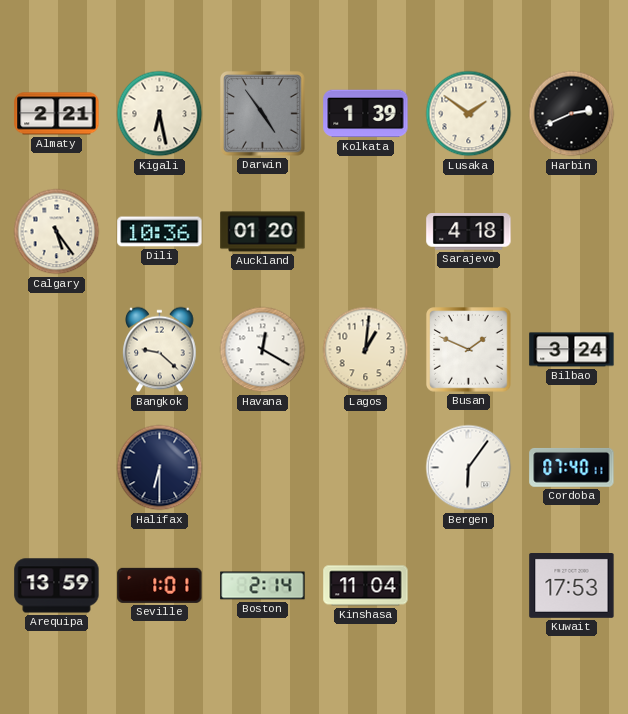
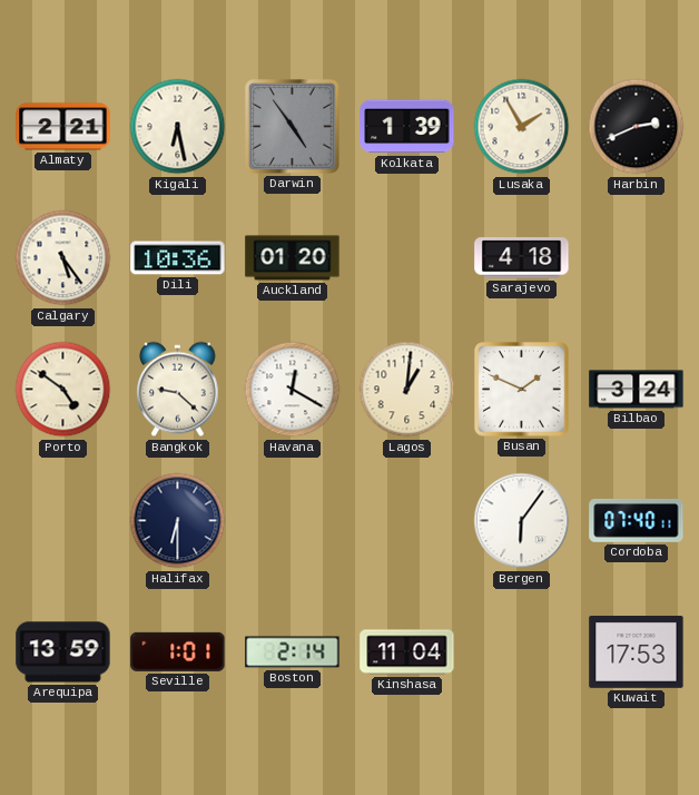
Lusaka: 1:51 -> 1:55 (522, 127)
Porto: none -> 4:51 (63, 390)
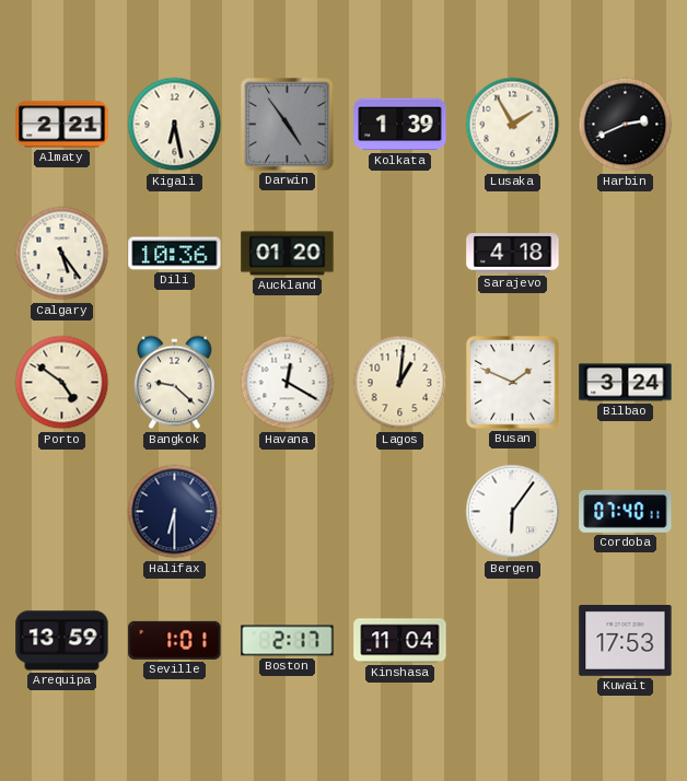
Boston: 2:14 -> 2:17 (288, 641)
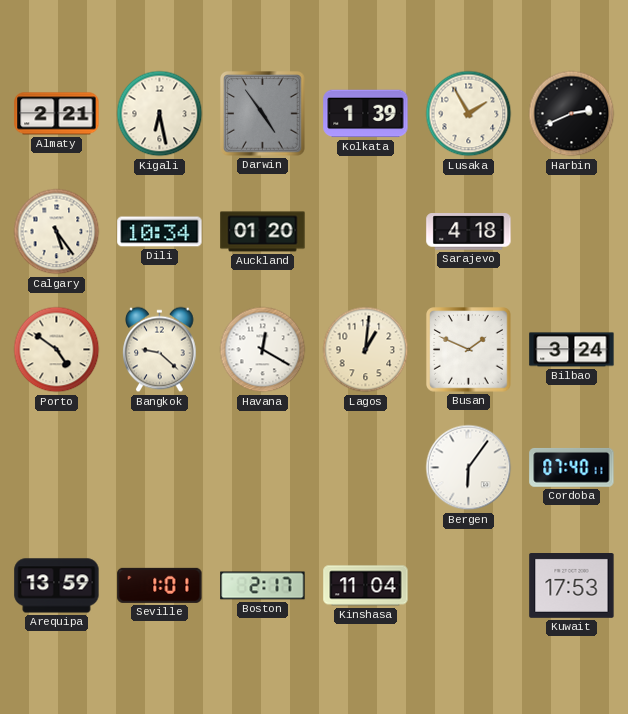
Dili: 10:36 -> 10:34 (160, 232)
Halifax: 6:30 -> none (175, 512)
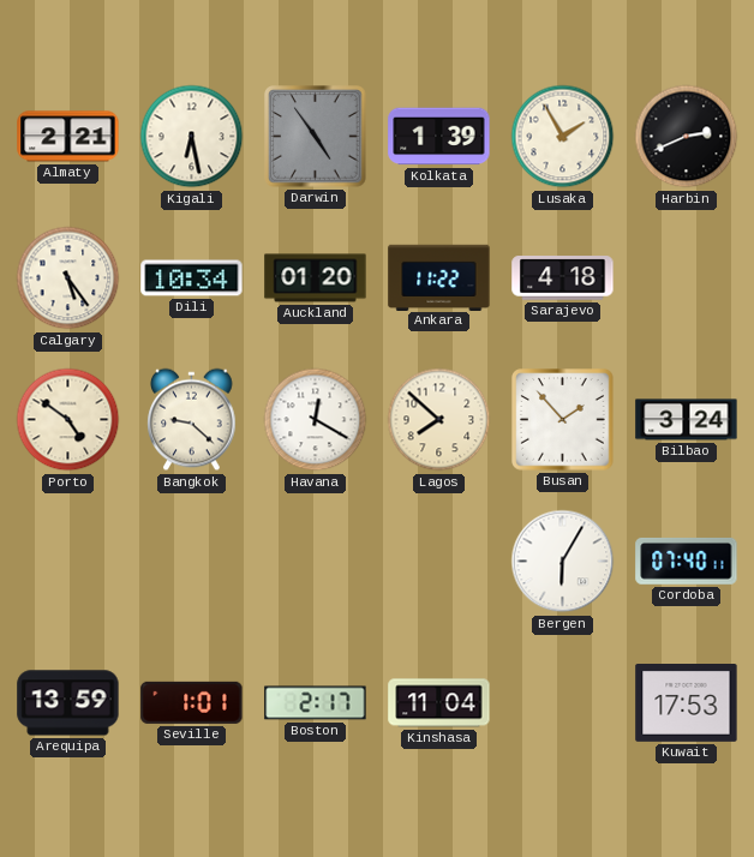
Ankara: none -> 11:22 (439, 277)
Lagos: 1:01 -> 7:52 (439, 420)
Busan: 1:49 -> 1:53 (563, 420)
Bergen: 6:06 -> 6:05 (563, 562)
